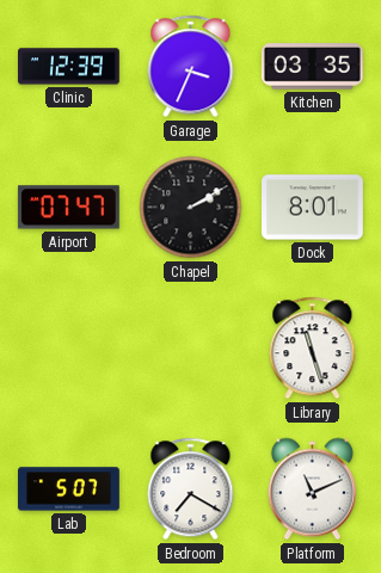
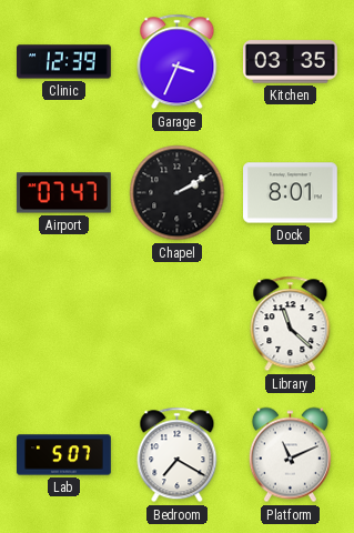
Library: 11:27 -> 11:22 (291, 324)
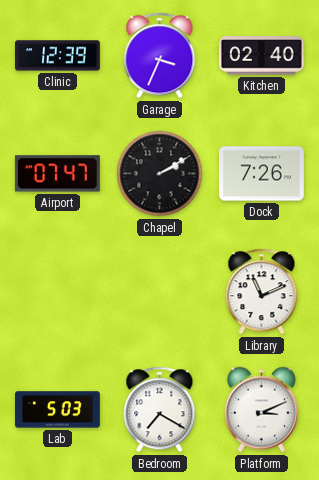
Kitchen: 03:35 -> 02:40 (261, 56)
Dock: 8:01 -> 7:26 (262, 174)
Library: 11:22 -> 11:11 (262, 292)
Lab: 5:07 -> 5:03 (58, 410)
Platform: 11:11 -> 3:11 (261, 410)
